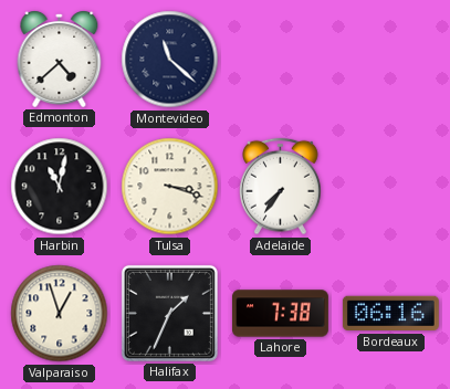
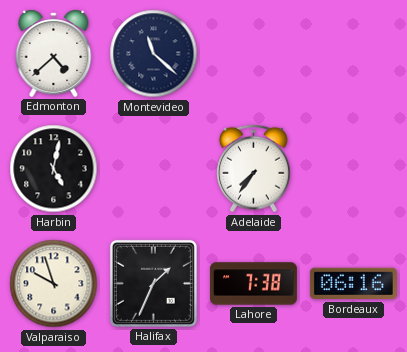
Harbin: 11:02 -> 5:02 (54, 169)
Tulsa: 3:18 -> none (170, 187)
Valparaiso: 12:57 -> 9:57 (54, 284)
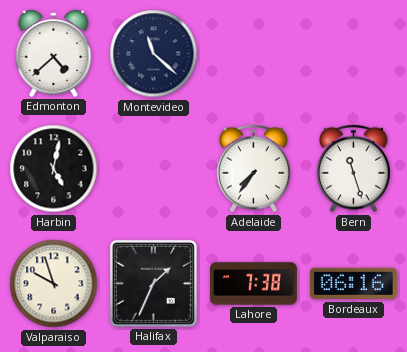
Bern: none -> 11:27 (354, 169)
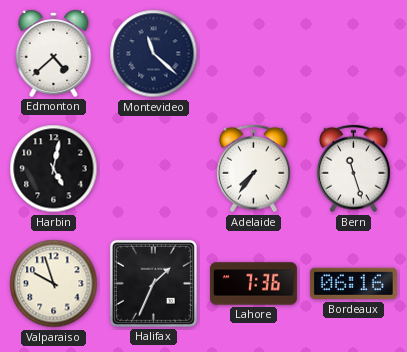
Lahore: 7:38 -> 7:36 (253, 284)
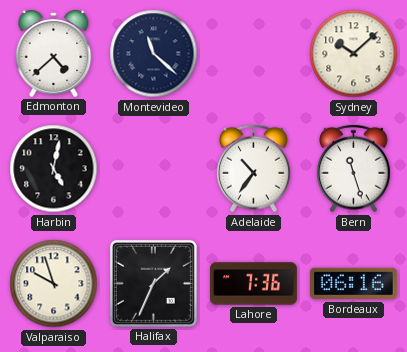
Sydney: none -> 10:08 (354, 54)
Adelaide: 7:36 -> 10:36 (254, 169)
